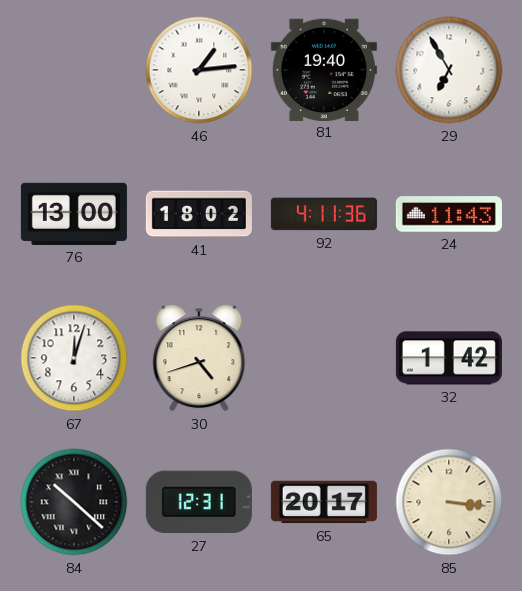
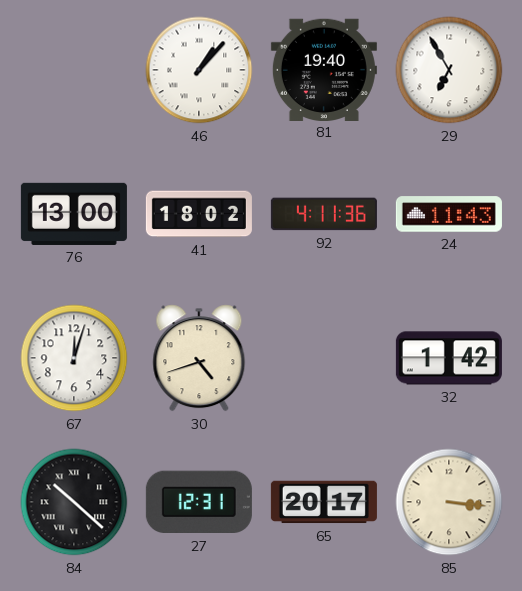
46: 1:14 -> 1:07 (199, 70)
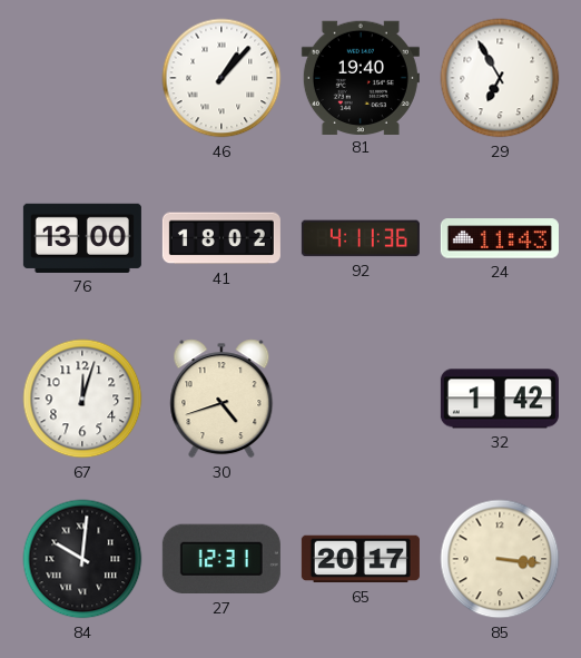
84: 10:22 -> 10:01 (82, 559)
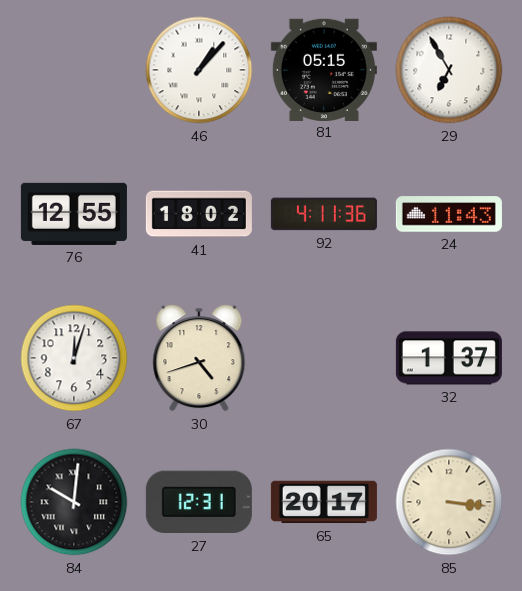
81: 19:40 -> 05:15 (324, 69)
76: 13:00 -> 12:55 (74, 214)
32: 1:42 -> 1:37 (449, 358)
